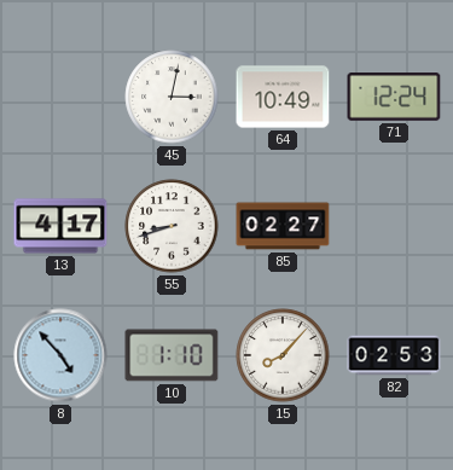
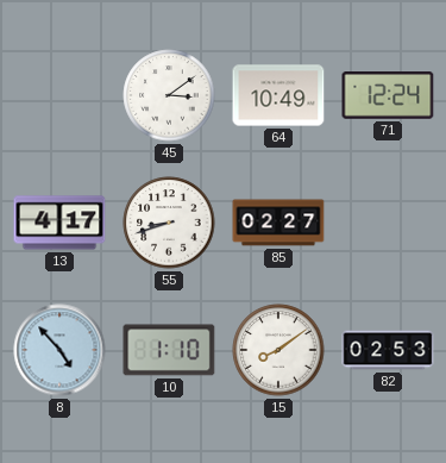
45: 3:02 -> 3:09 (169, 95)
15: 8:07 -> 8:09 (278, 350)
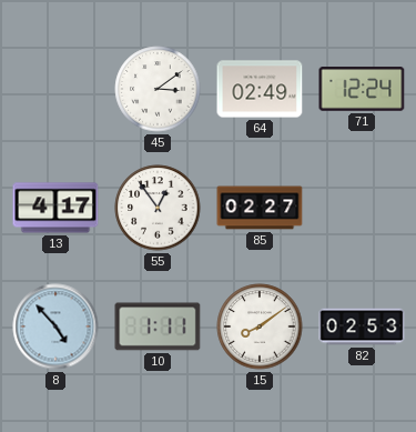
64: 10:49 -> 02:49 (260, 89)
55: 8:42 -> 12:54 (158, 208)
10: 1:10 -> 1:11 (158, 326)
